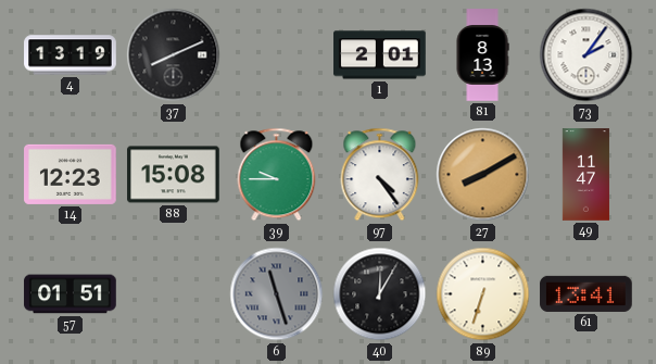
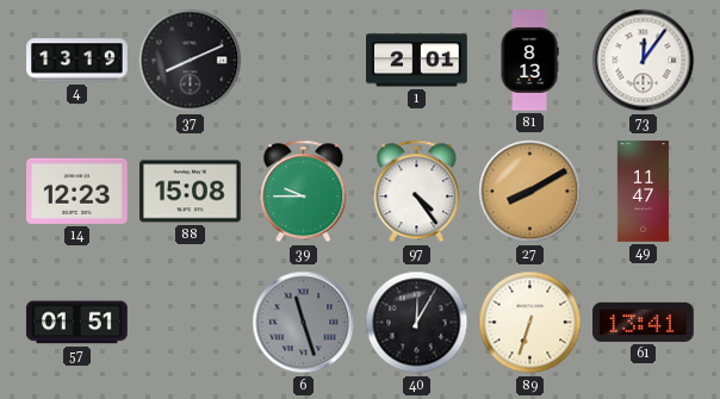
73: 2:06 -> 12:06 (644, 61)
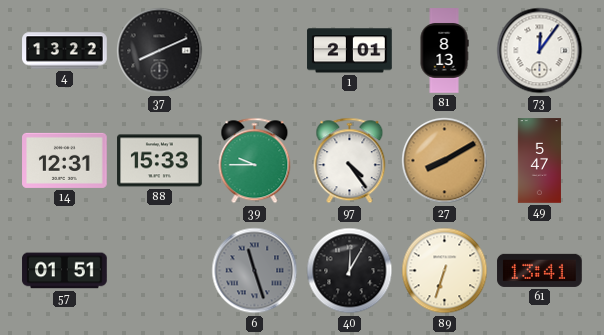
4: 13:19 -> 13:22 (65, 51)
14: 12:23 -> 12:31 (65, 160)
88: 15:08 -> 15:33 (160, 161)
49: 11:47 -> 5:47 (539, 161)
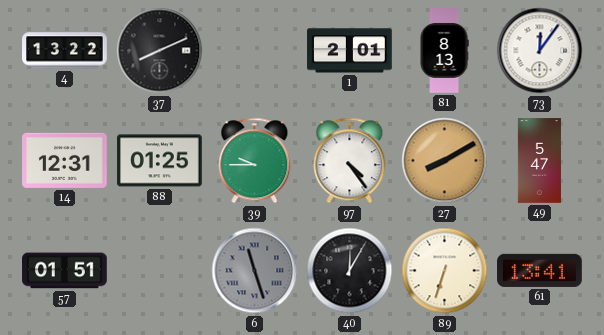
88: 15:33 -> 01:25 (160, 161)
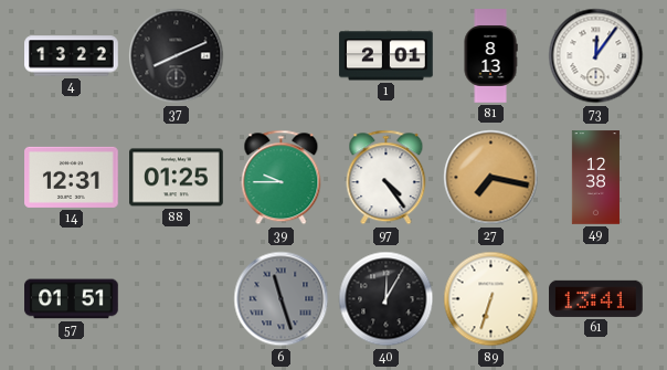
27: 8:10 -> 7:17 (491, 178)
49: 5:47 -> 12:38 (595, 178)
